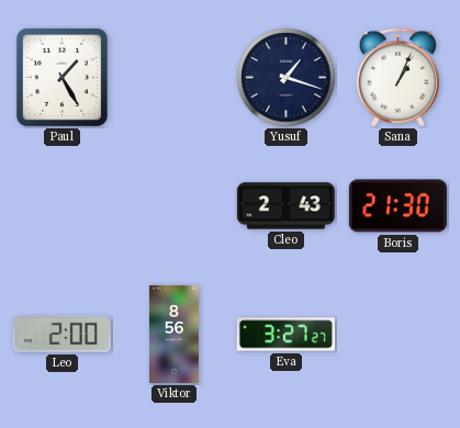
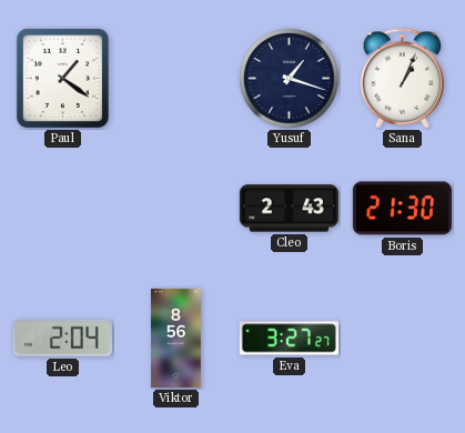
Paul: 1:25 -> 1:21 (62, 78)
Leo: 2:00 -> 2:04 (62, 338)
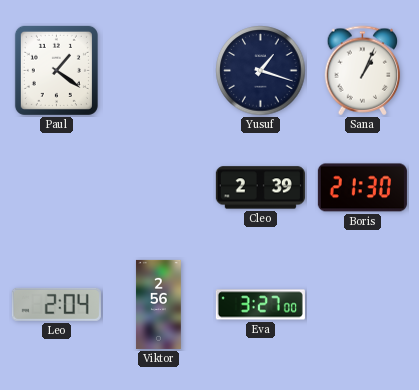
Cleo: 2:43 -> 2:39 (260, 188)
Viktor: 8:56 -> 2:56 (158, 304)
Eva: 3:27:27 -> 3:27:00 (260, 305)
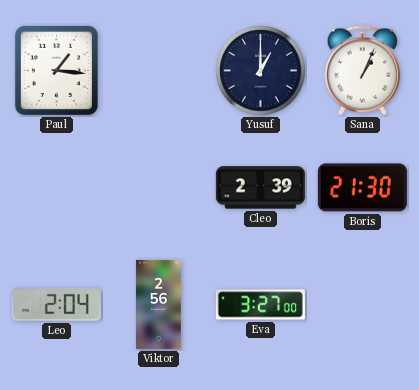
Paul: 1:21 -> 1:16 (56, 70)
Yusuf: 1:18 -> 1:00 (261, 71)
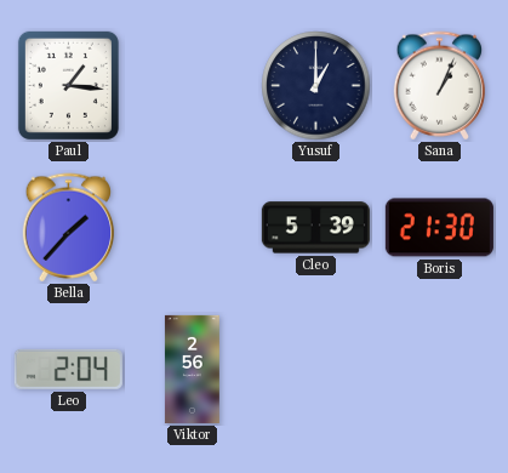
Bella: none -> 1:37 (69, 228)
Cleo: 2:39 -> 5:39 (315, 228)
Eva: 3:27 -> none (260, 305)
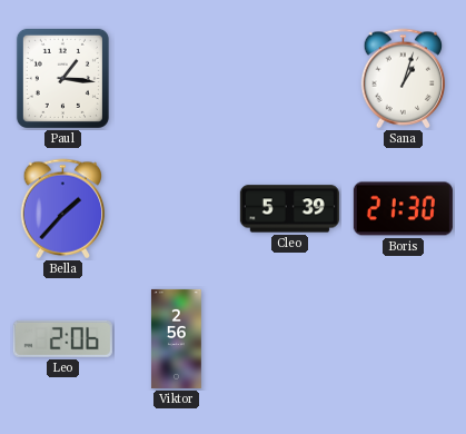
Yusuf: 1:00 -> none (316, 86)
Sana: 1:04 -> 1:03 (404, 79)
Leo: 2:04 -> 2:06 (62, 338)
